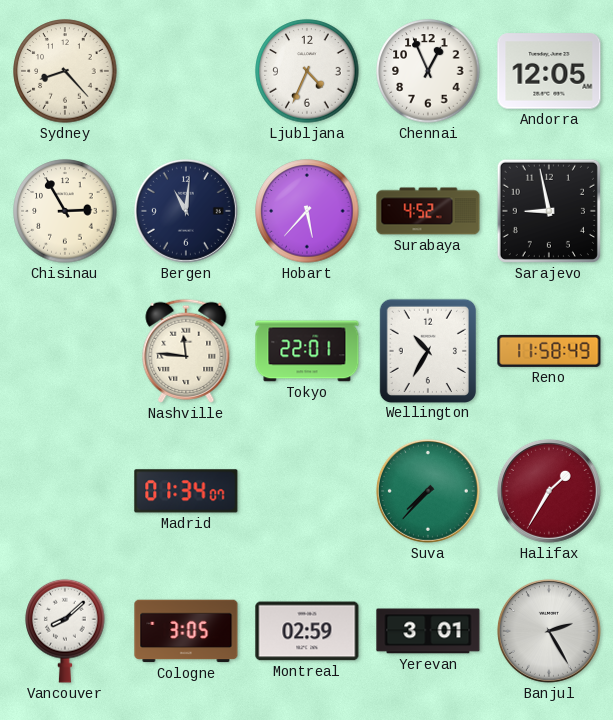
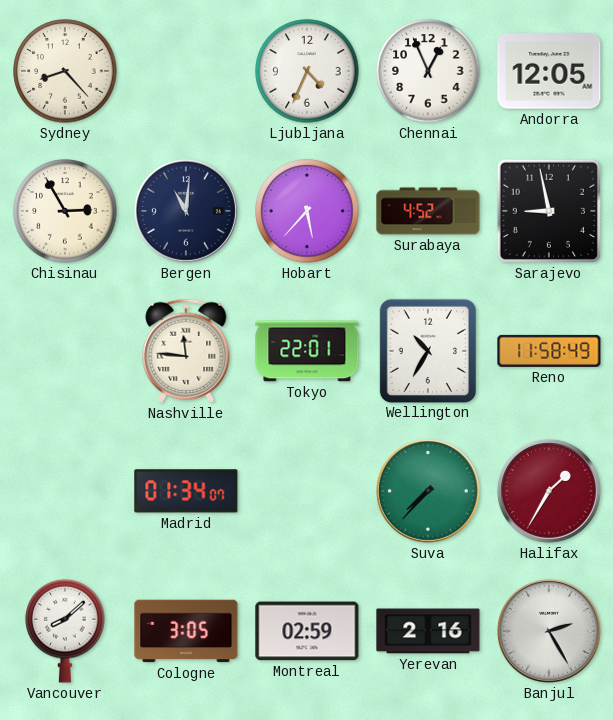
Yerevan: 3:01 -> 2:16 (428, 631)
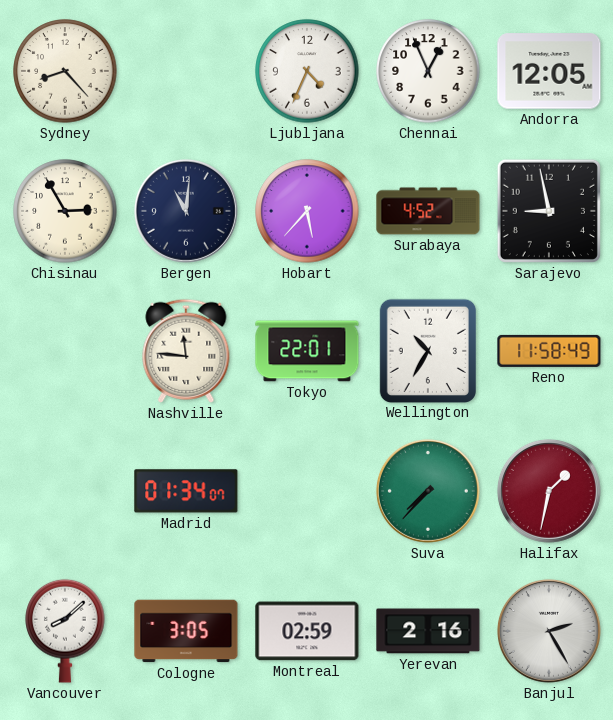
Halifax: 1:35 -> 1:32 (549, 491)
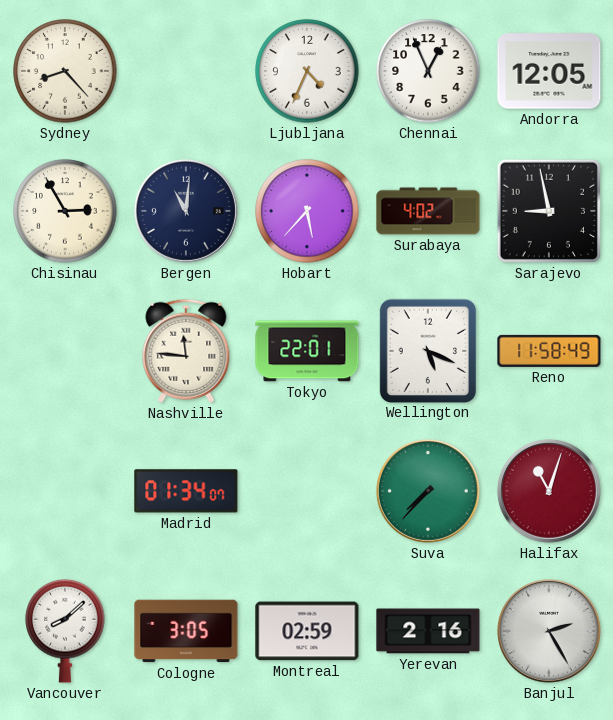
Surabaya: 4:52 -> 4:02 (428, 211)
Wellington: 10:35 -> 5:19 (427, 350)
Halifax: 1:32 -> 11:03 (549, 491)
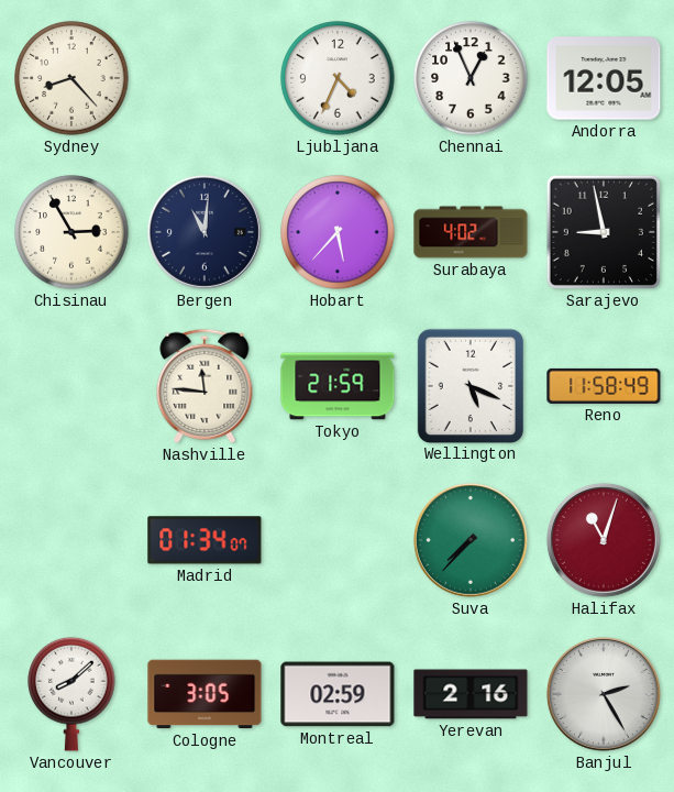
Tokyo: 22:01 -> 21:59 (338, 386)
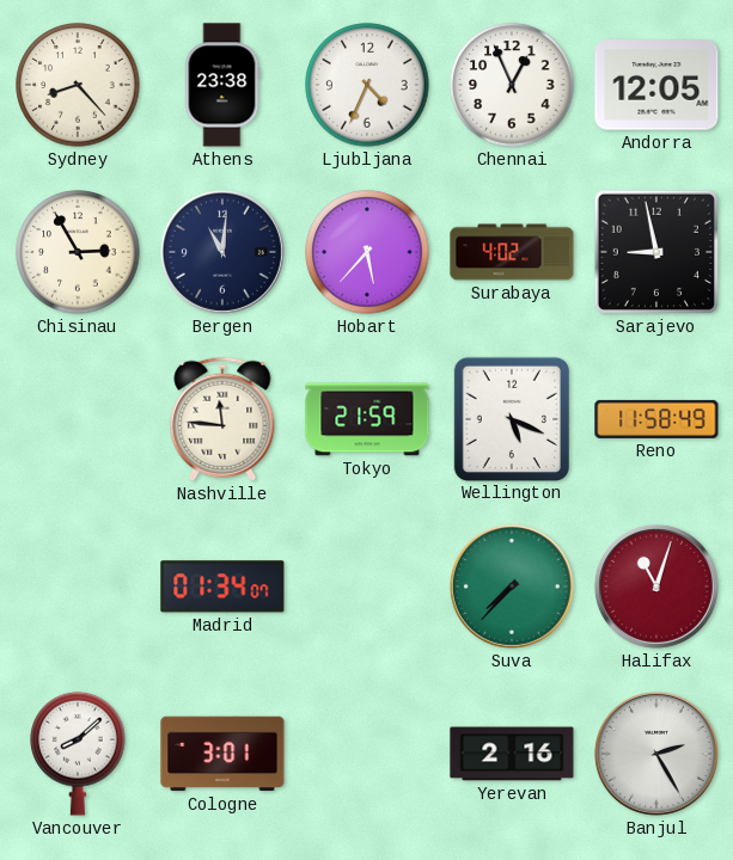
Athens: none -> 23:38 (222, 85)
Cologne: 3:05 -> 3:01 (222, 754)
Montreal: 02:59 -> none (338, 694)
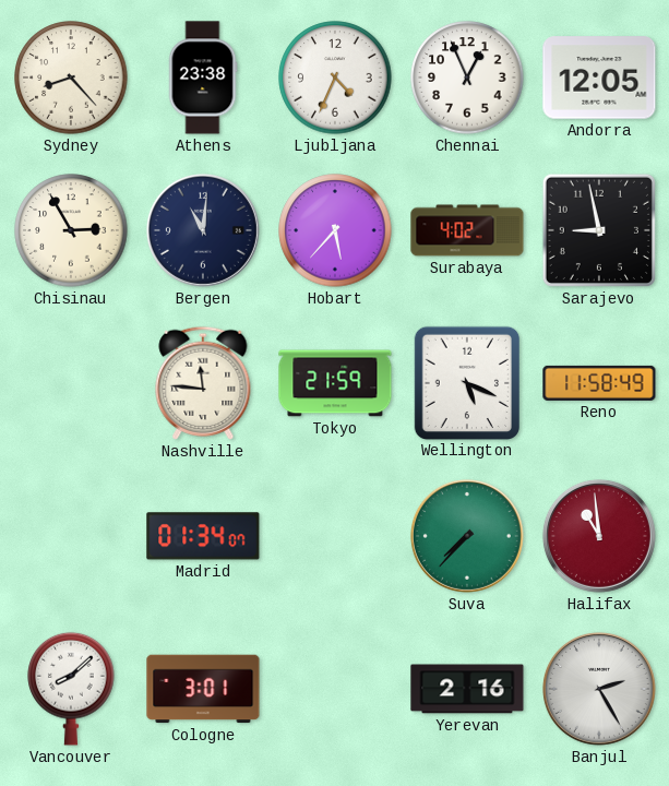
Halifax: 11:03 -> 10:59 (599, 536)
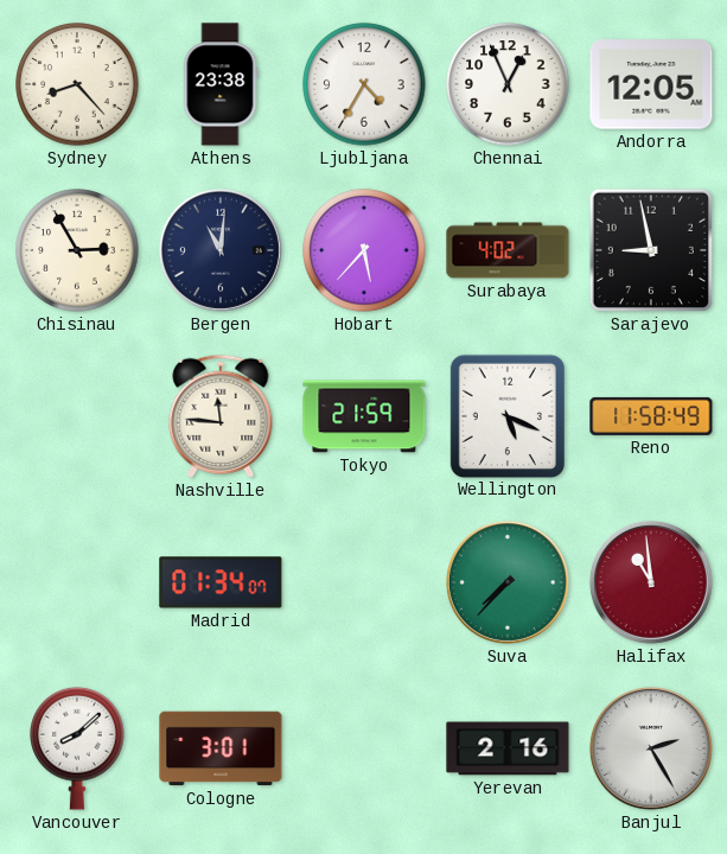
Ljubljana: 4:34 -> 4:35 (364, 84)
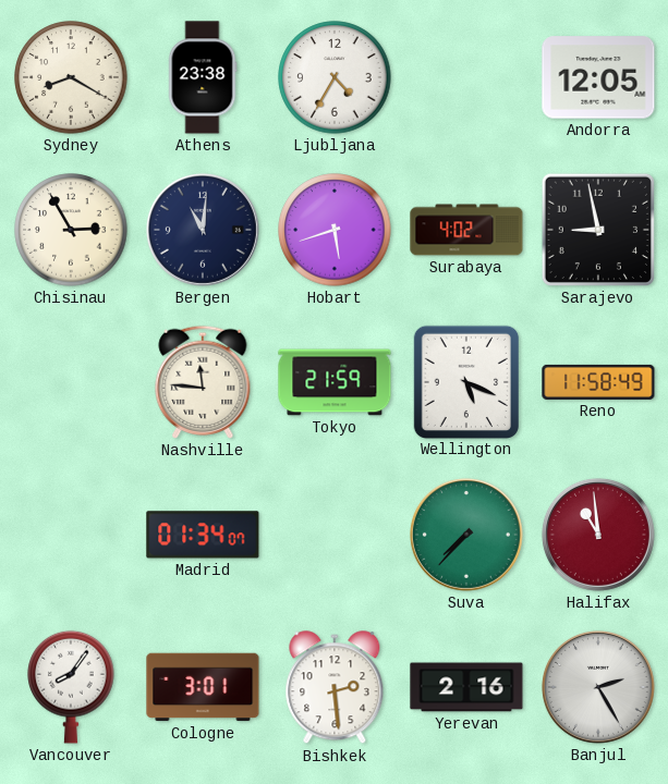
Sydney: 8:23 -> 8:20 (71, 77)
Chennai: 12:56 -> none (508, 84)
Hobart: 5:37 -> 5:42 (335, 230)
Vancouver: 8:08 -> 8:06 (71, 687)
Bishkek: none -> 2:29 (335, 688)
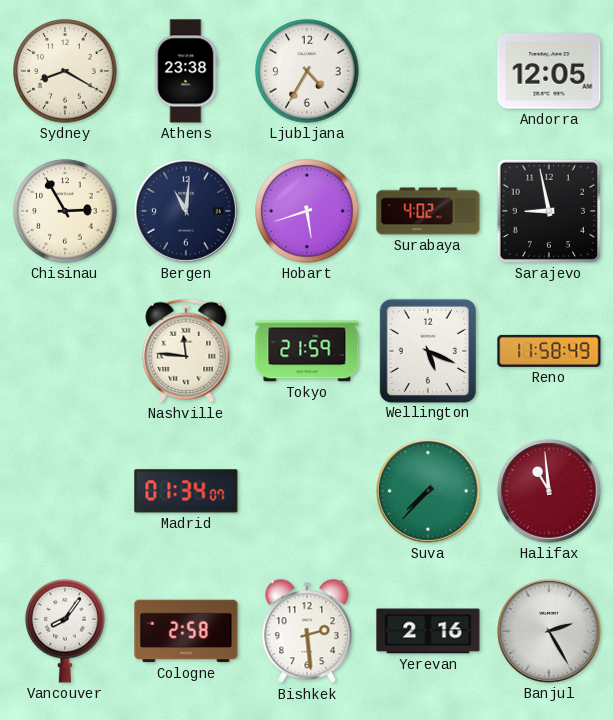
Cologne: 3:01 -> 2:58 (186, 631)
